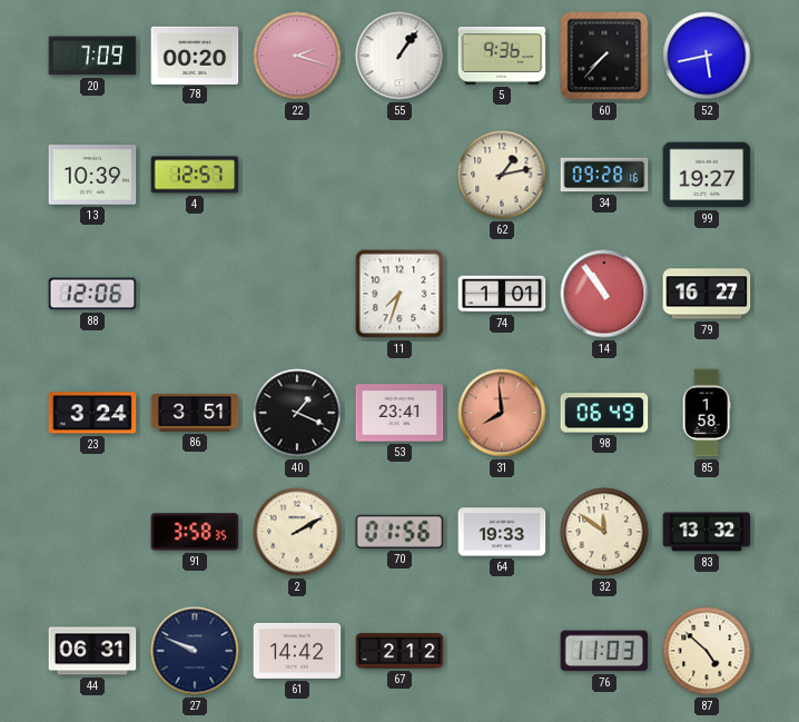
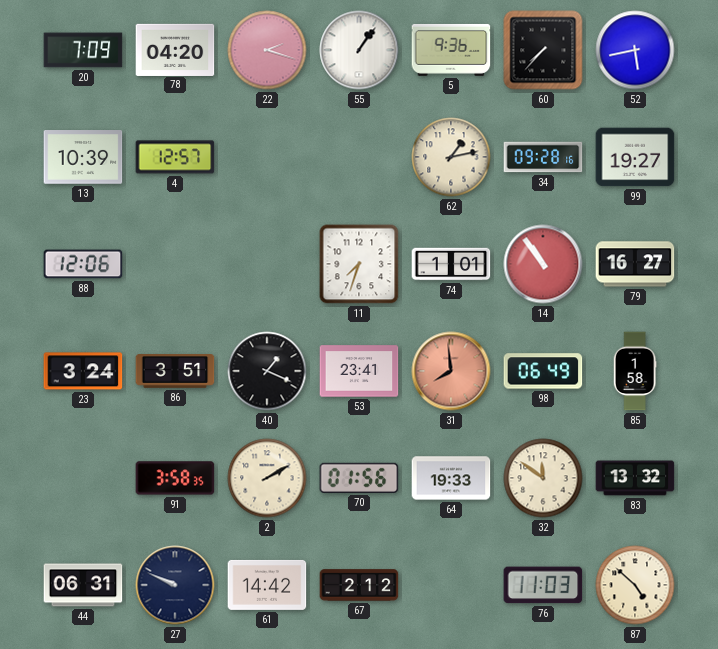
78: 00:20 -> 04:20 (175, 49)
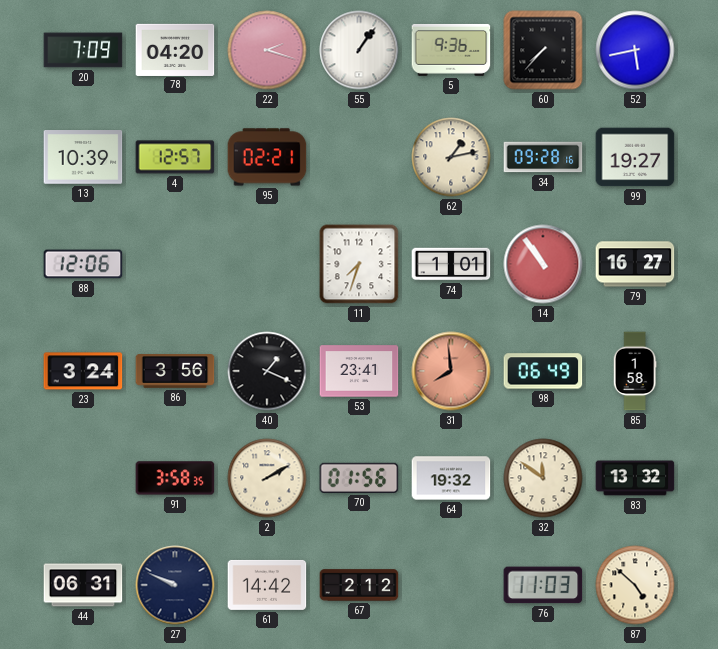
95: none -> 02:21 (267, 157)
86: 3:51 -> 3:56 (175, 372)
64: 19:33 -> 19:32 (451, 478)
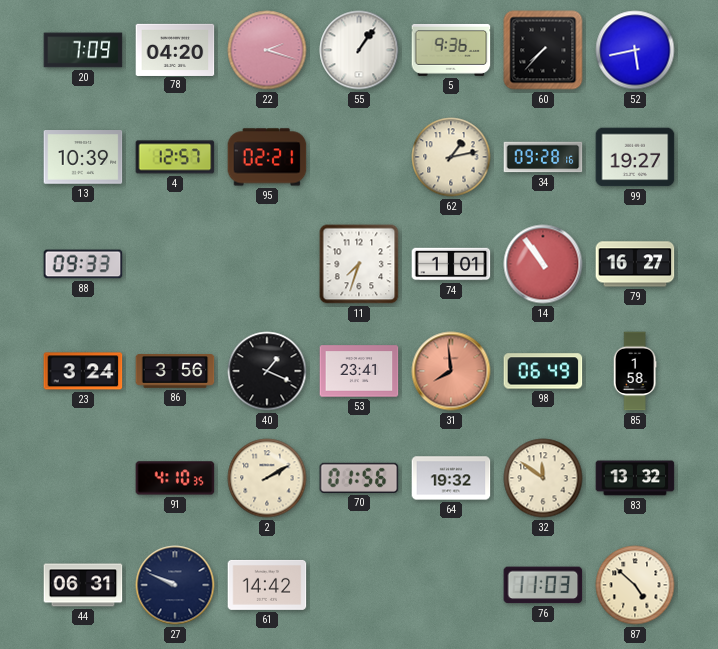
88: 12:06 -> 09:33 (83, 264)
91: 3:58 -> 4:10 (175, 478)
67: 2:12 -> none (359, 585)
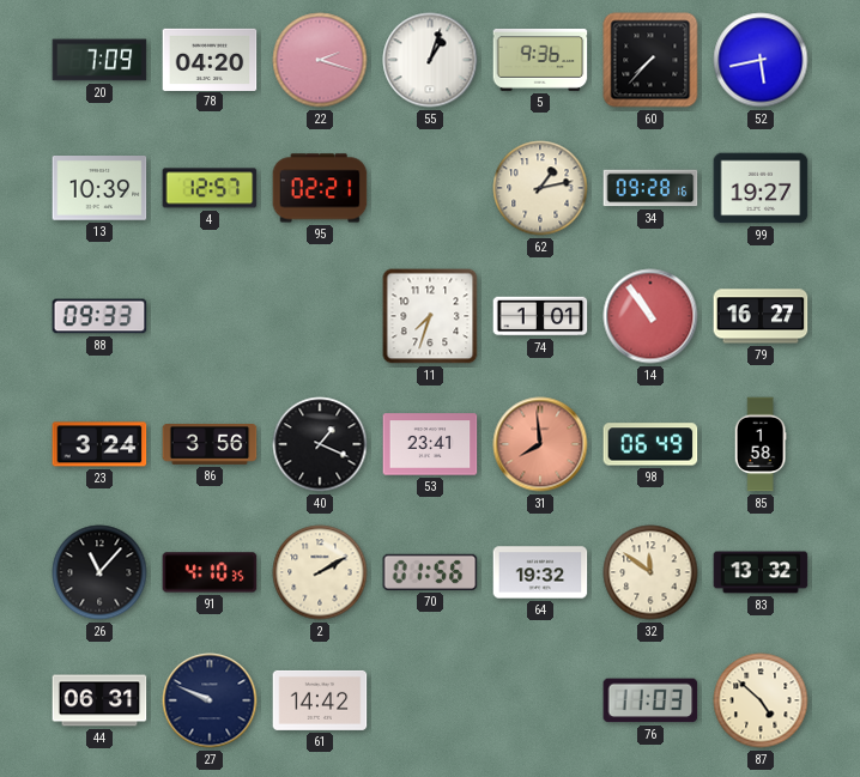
55: 1:06 -> 1:03 (430, 60)
26: none -> 11:07 (99, 572)
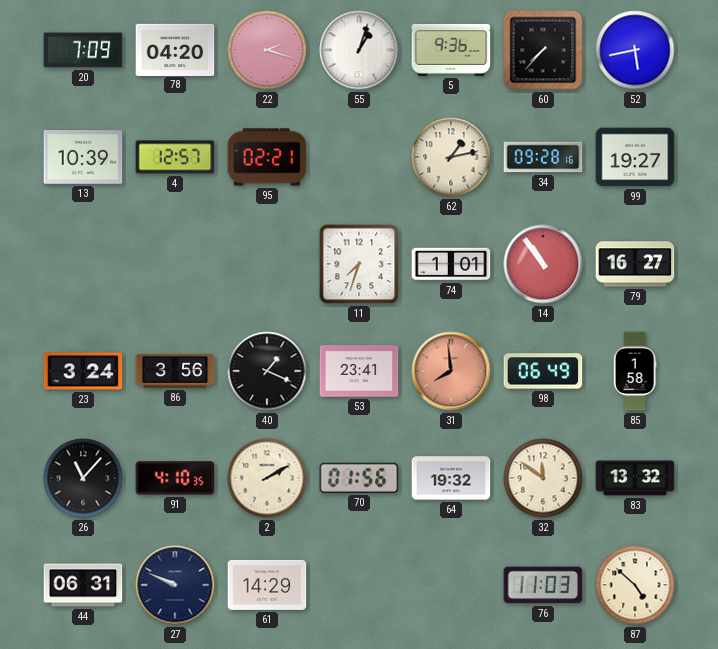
88: 09:33 -> none (99, 316)
61: 14:42 -> 14:29 (267, 585)
